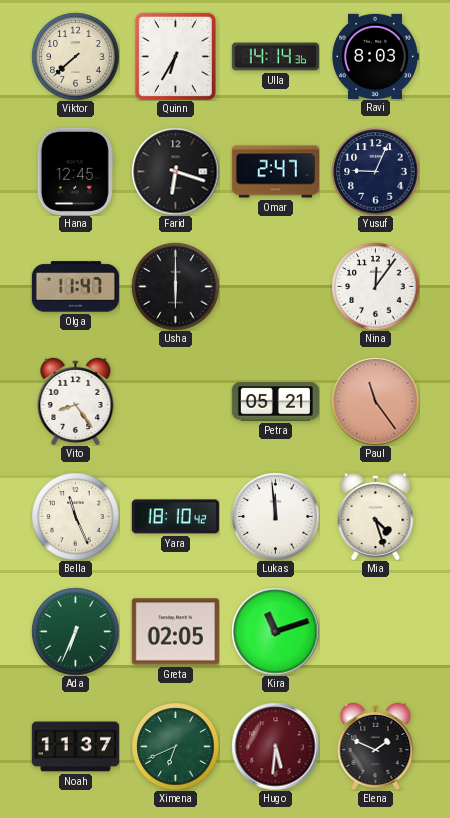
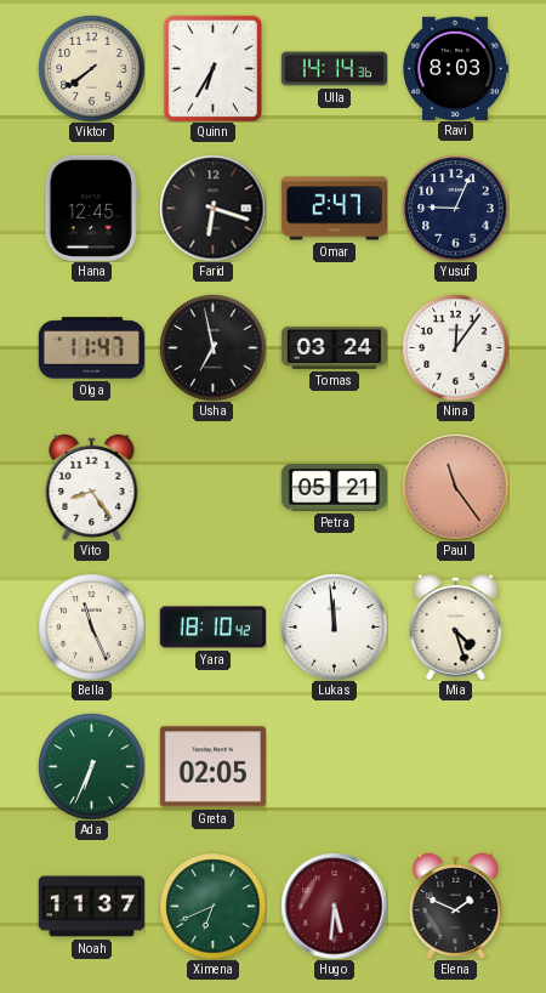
Viktor: 7:38 -> 7:39 (91, 68)
Usha: 6:00 -> 6:58 (212, 347)
Tomas: none -> 03:24 (334, 347)
Kira: 11:12 -> none (275, 631)
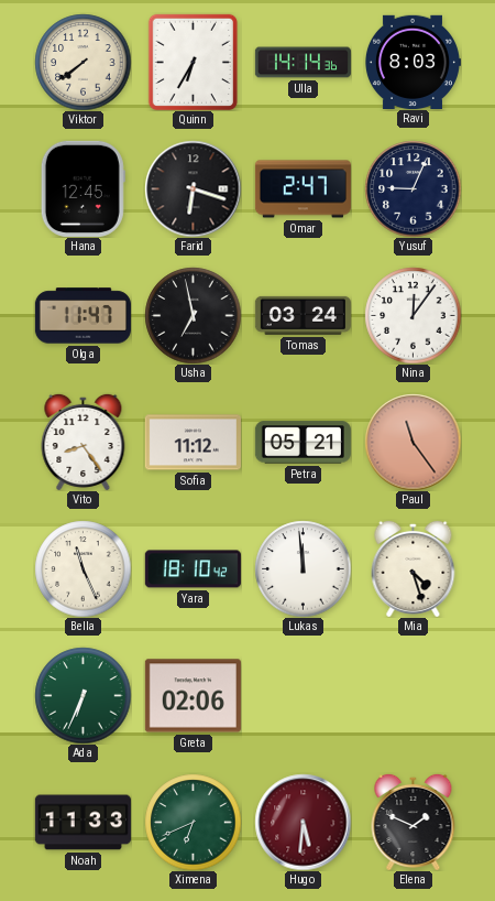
Sofia: none -> 11:12 (193, 443)
Greta: 02:05 -> 02:06 (193, 696)
Noah: 11:37 -> 11:33 (82, 823)
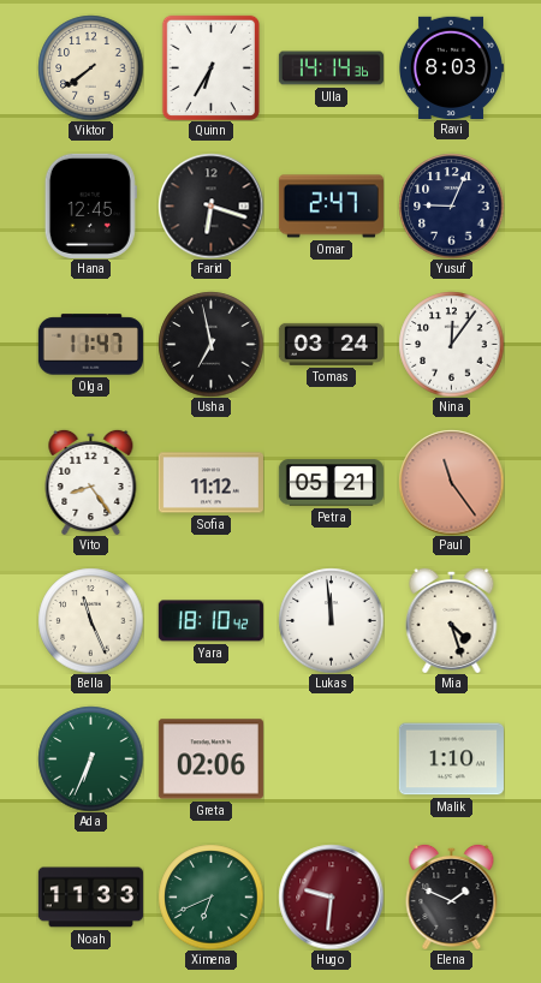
Malik: none -> 1:10 (451, 759)
Hugo: 5:31 -> 9:31 (331, 896)
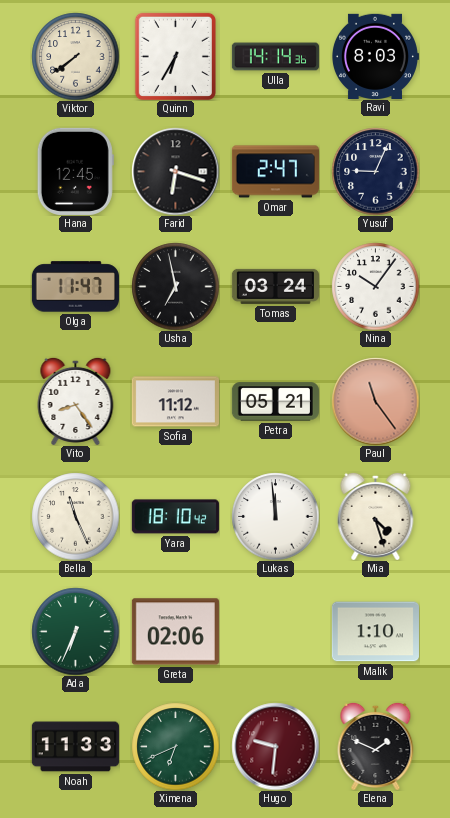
Nina: 12:06 -> 10:06 (375, 286)
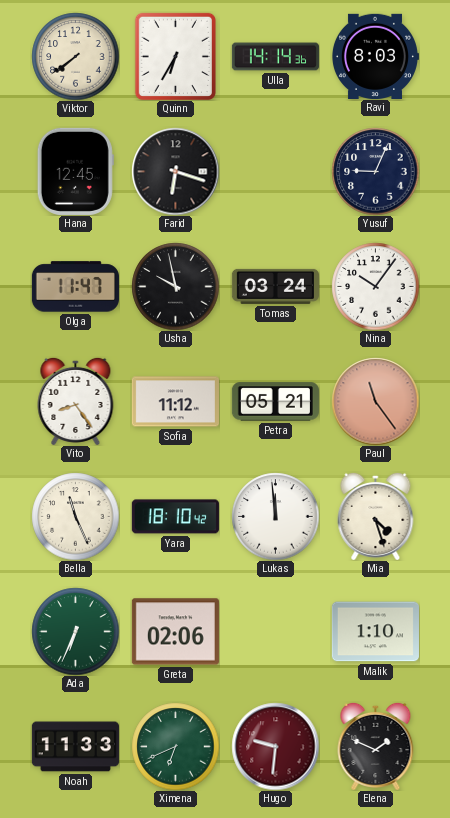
Omar: 2:47 -> none (275, 172)
Usha: 6:58 -> 9:58 (175, 286)
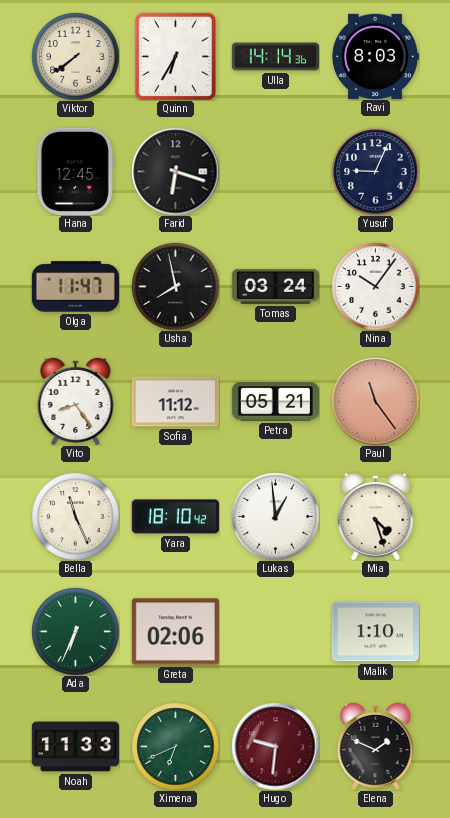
Usha: 9:58 -> 7:58 (175, 286)
Lukas: 11:59 -> 12:59 (275, 516)
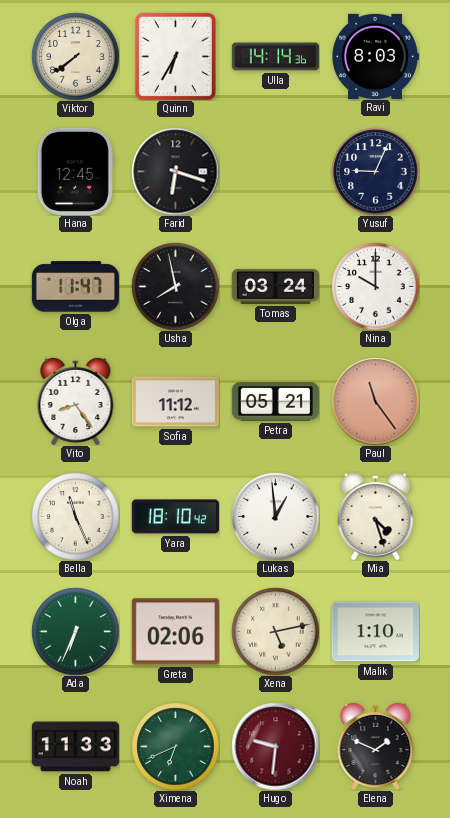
Nina: 10:06 -> 10:00 (375, 286)
Xena: none -> 5:13 (275, 631)
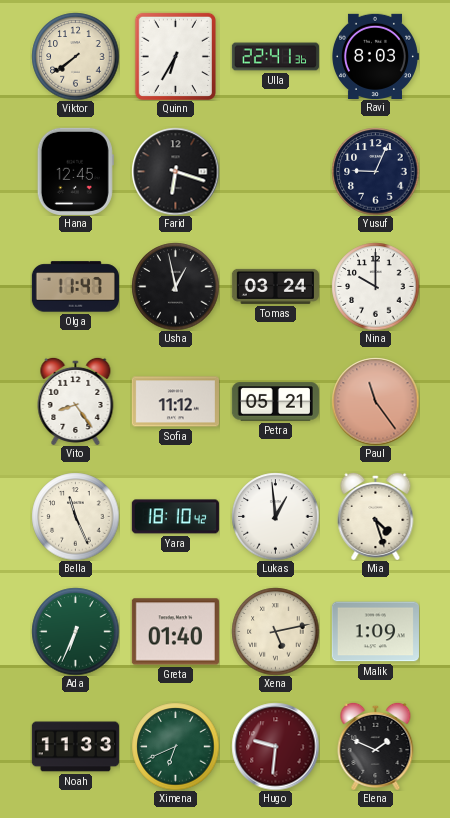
Ulla: 14:14 -> 22:41 (275, 57)
Usha: 7:58 -> 12:58 (175, 286)
Greta: 02:06 -> 01:40 (175, 632)
Malik: 1:10 -> 1:09 (375, 632)
